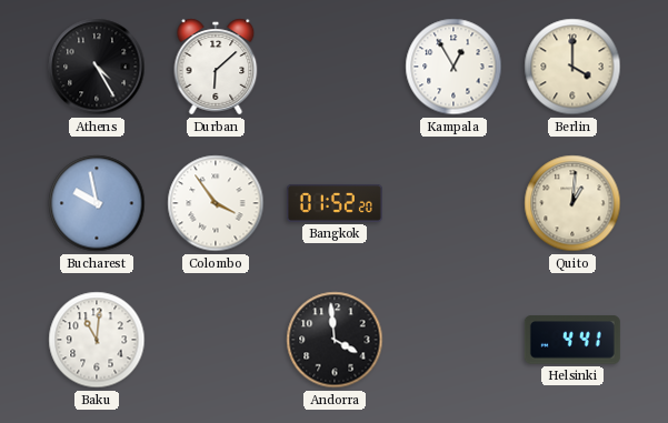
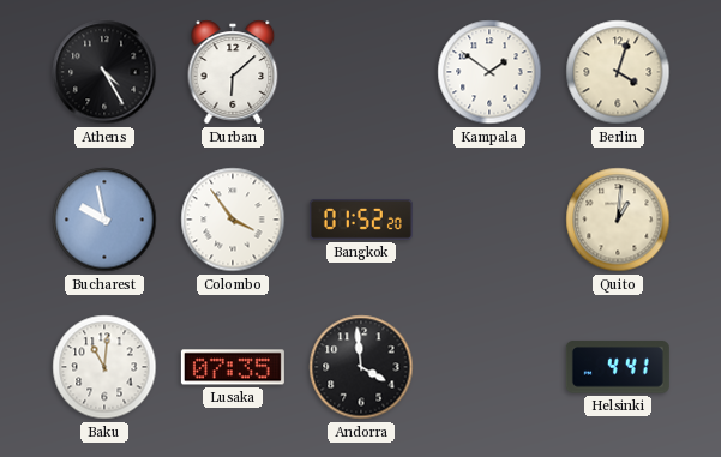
Kampala: 12:55 -> 1:51 (489, 72)
Berlin: 4:00 -> 4:03 (618, 72)
Lusaka: none -> 07:35 (233, 367)
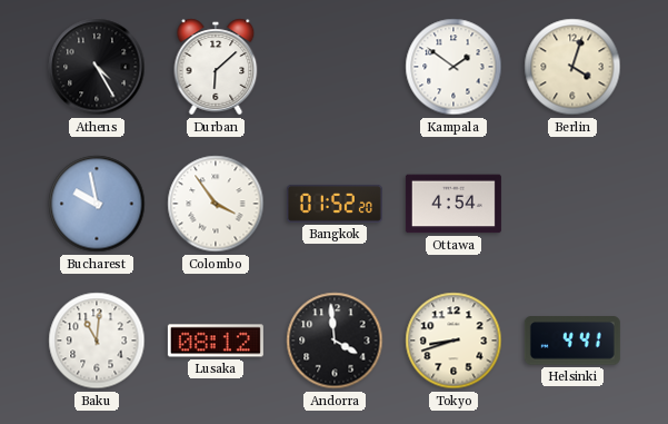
Ottawa: none -> 4:54 (453, 204)
Quito: 1:01 -> none (618, 220)
Lusaka: 07:35 -> 08:12 (216, 341)
Tokyo: none -> 8:42 (453, 341)
